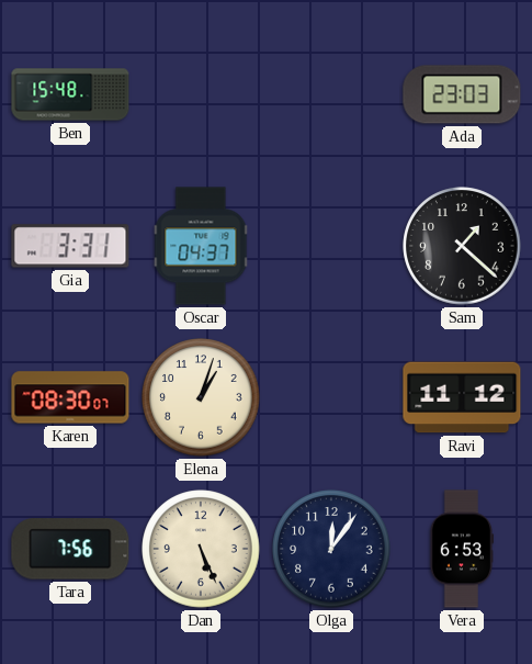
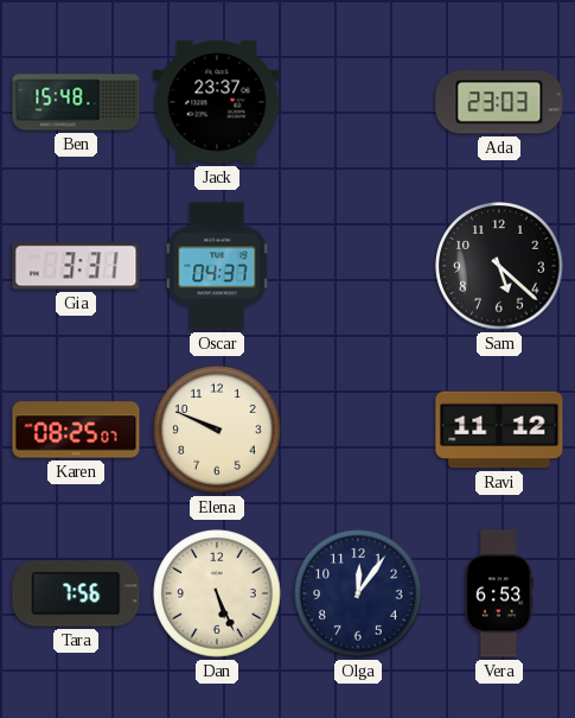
Jack: none -> 23:37 (217, 102)
Sam: 1:22 -> 5:22 (499, 266)
Karen: 08:30 -> 08:25 (76, 430)
Elena: 1:03 -> 9:49 (217, 430)
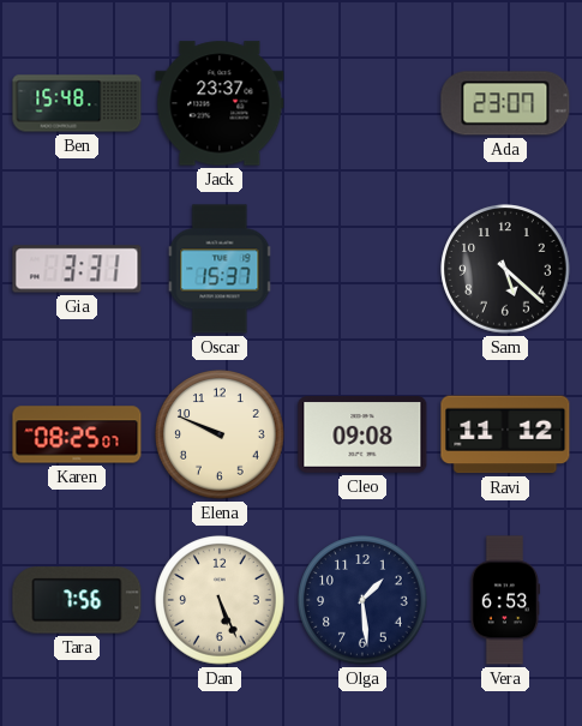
Ada: 23:03 -> 23:07 (505, 103)
Oscar: 04:37 -> 15:37 (220, 269)
Cleo: none -> 09:08 (362, 434)
Olga: 12:06 -> 1:29 (362, 600)
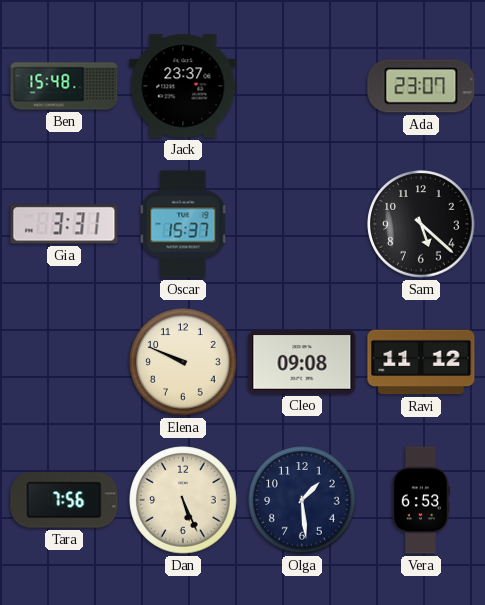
Karen: 08:25 -> none (77, 434)
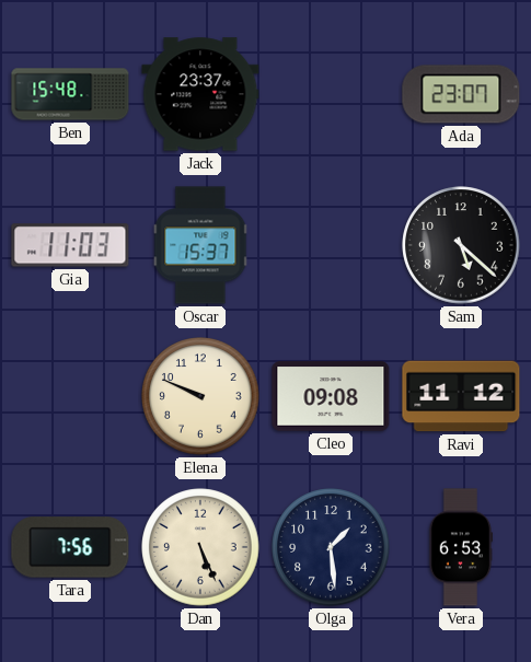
Gia: 3:31 -> 11:03 (70, 245)
